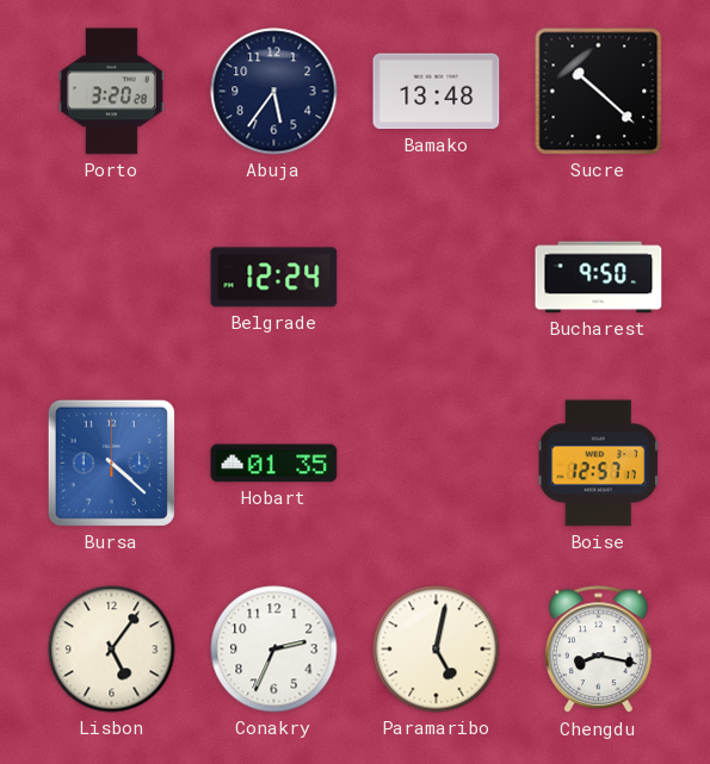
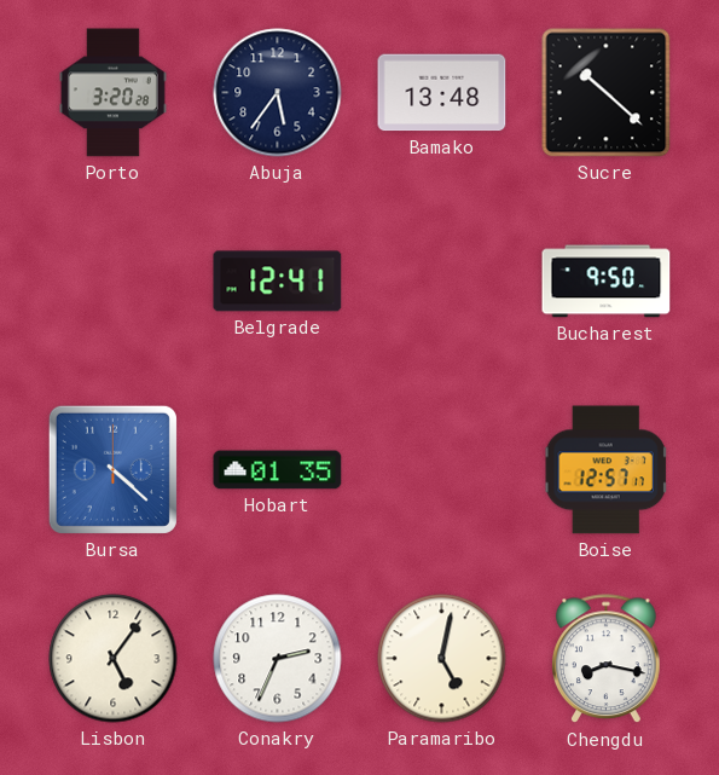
Belgrade: 12:24 -> 12:41 (278, 282)
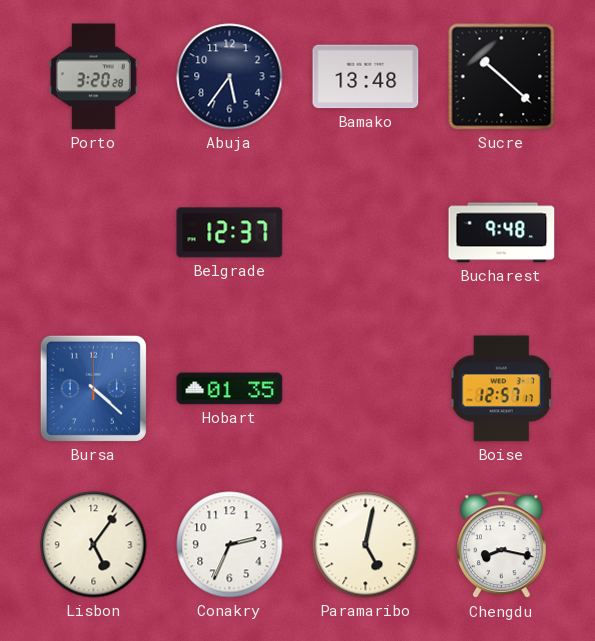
Belgrade: 12:41 -> 12:37 (230, 233)
Bucharest: 9:50 -> 9:48 (502, 233)
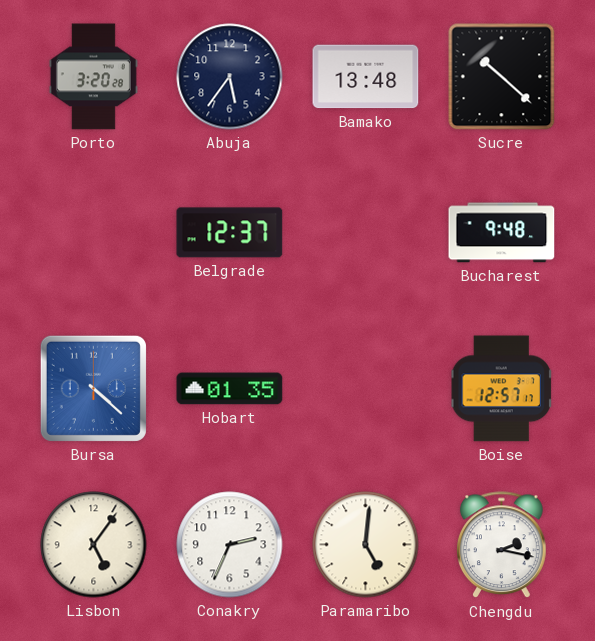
Paramaribo: 5:02 -> 5:01 (366, 545)
Chengdu: 8:17 -> 2:17 (502, 545)
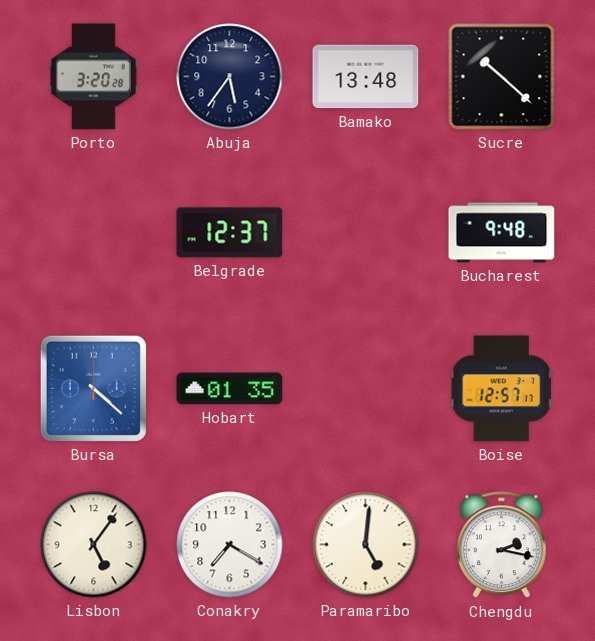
Conakry: 2:34 -> 7:20 (230, 545)
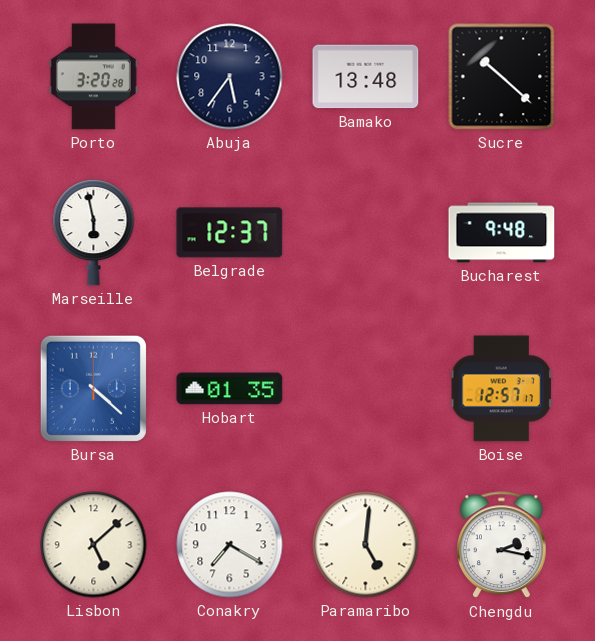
Marseille: none -> 5:58 (94, 232)
Lisbon: 5:06 -> 5:08 (94, 545)
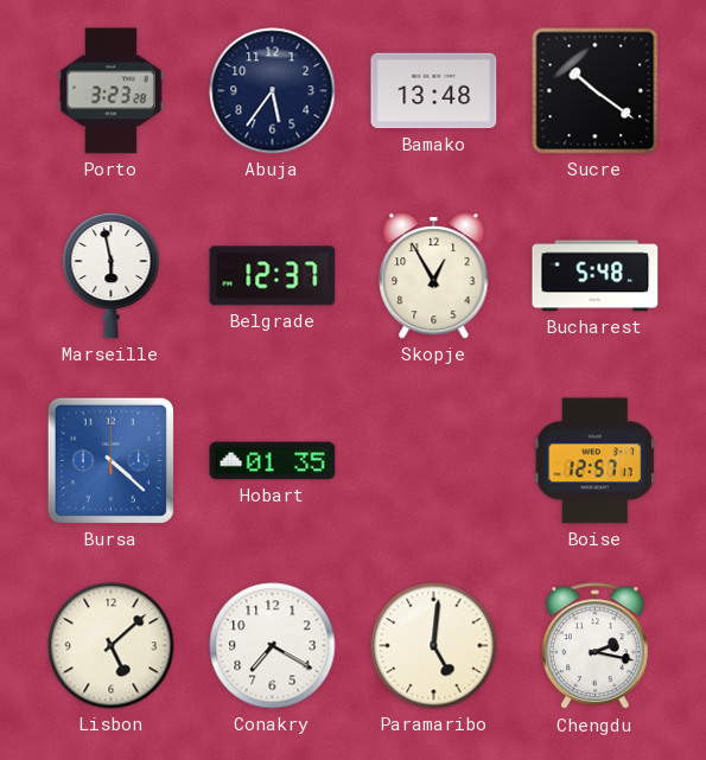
Porto: 3:20 -> 3:23 (110, 91)
Sucre: 10:22 -> 10:21 (596, 91)
Skopje: none -> 12:55 (434, 276)
Bucharest: 9:48 -> 5:48 (596, 276)
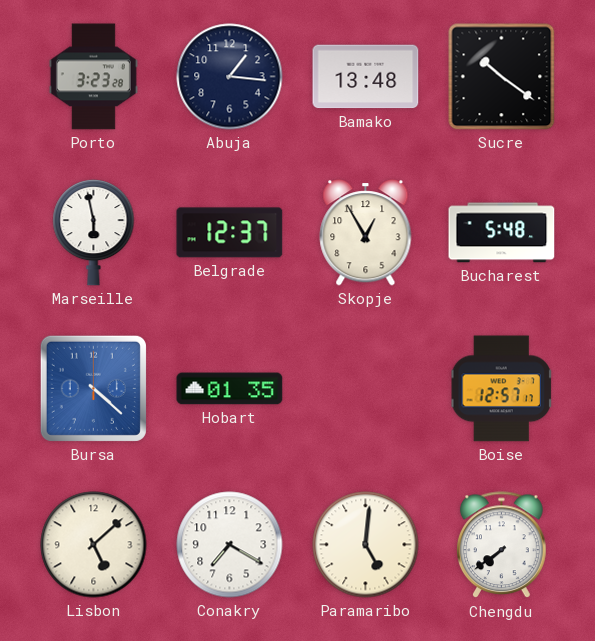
Abuja: 5:36 -> 1:16 (230, 77)
Chengdu: 2:17 -> 7:39 (502, 545)
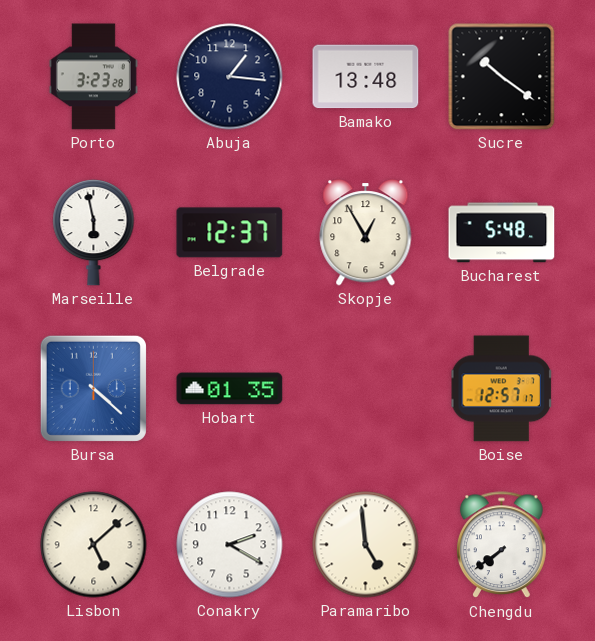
Conakry: 7:20 -> 2:20 (230, 545)
Paramaribo: 5:01 -> 4:59 (366, 545)
